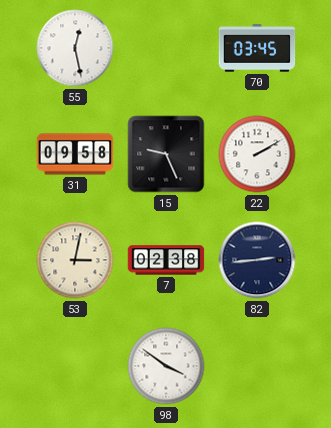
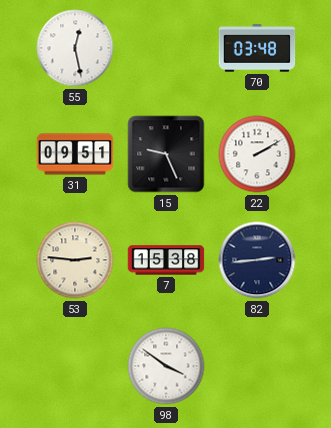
70: 03:45 -> 03:48 (257, 48)
31: 09:58 -> 09:51 (75, 154)
53: 3:02 -> 2:46 (75, 260)
7: 02:38 -> 15:38 (166, 260)
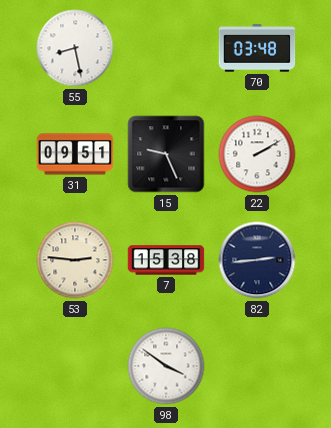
55: 12:28 -> 8:28 (75, 48)
